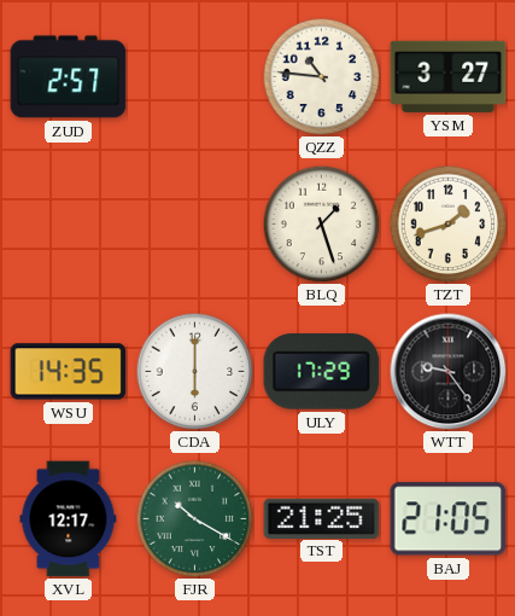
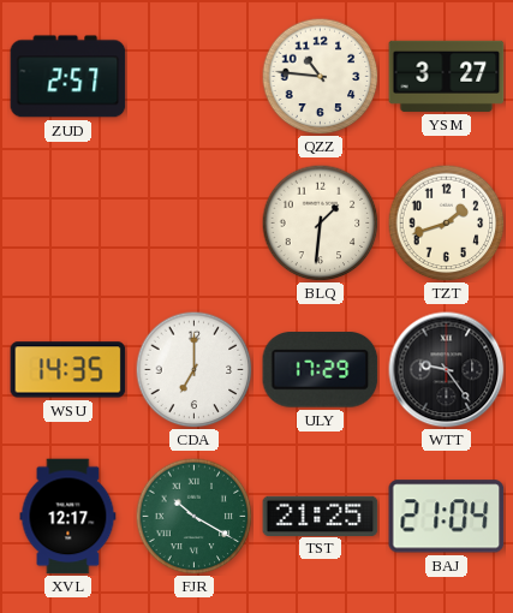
BLQ: 1:27 -> 1:31 (320, 222)
CDA: 6:00 -> 7:00 (193, 369)
BAJ: 21:05 -> 21:04 (447, 517)
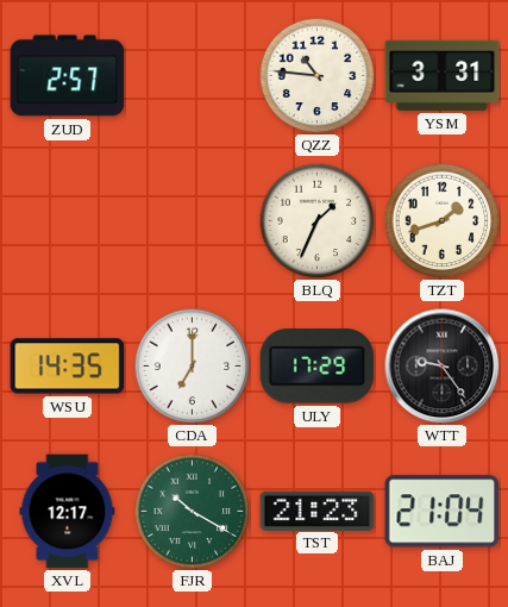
YSM: 3:27 -> 3:31 (443, 75)
BLQ: 1:31 -> 1:34 (316, 220)
TST: 21:25 -> 21:23 (318, 511)
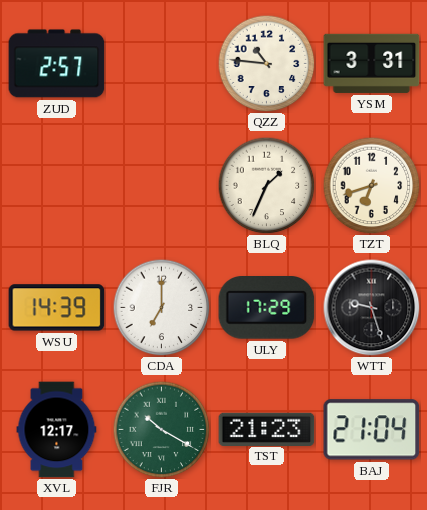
TZT: 1:42 -> 6:42 (371, 185)
WSU: 14:35 -> 14:39 (57, 308)
WTT: 9:24 -> 9:27 (372, 308)
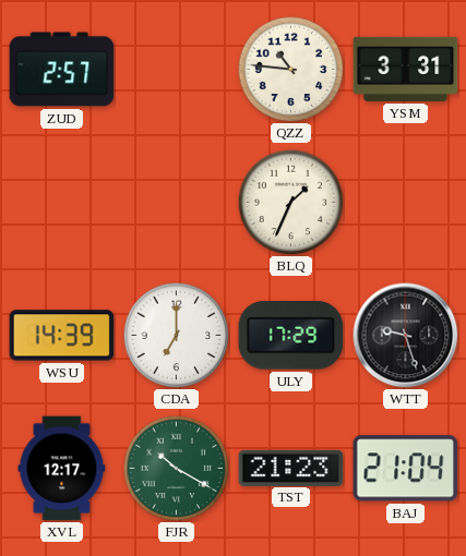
TZT: 6:42 -> none (371, 185)
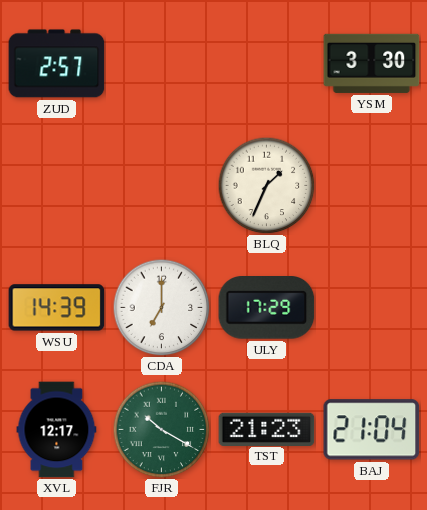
QZZ: 10:46 -> none (290, 69)
YSM: 3:31 -> 3:30 (372, 63)
WTT: 9:27 -> none (406, 336)
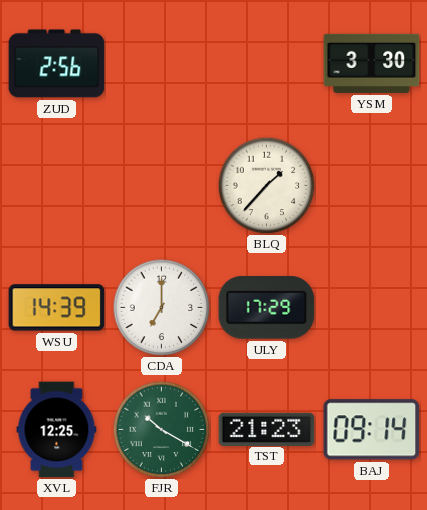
ZUD: 2:57 -> 2:56 (57, 64)
BLQ: 1:34 -> 1:37 (266, 185)
XVL: 12:17 -> 12:25 (57, 430)
BAJ: 21:04 -> 09:14 (372, 430)
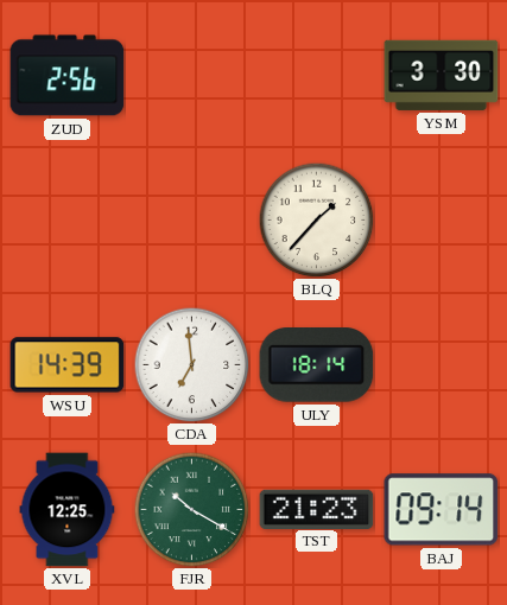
CDA: 7:00 -> 6:59 (191, 364)
ULY: 17:29 -> 18:14 (317, 365)
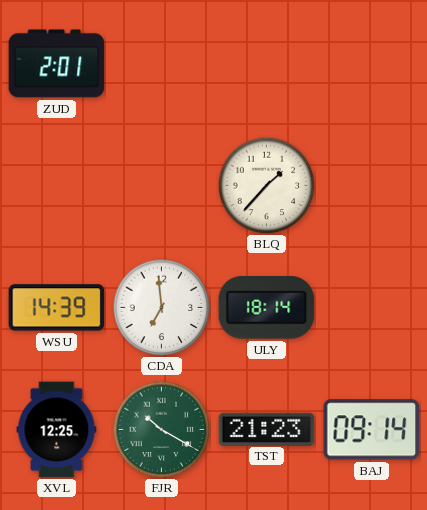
ZUD: 2:56 -> 2:01 (57, 64)
YSM: 3:30 -> none (442, 75)
